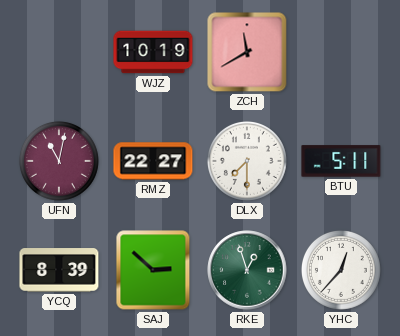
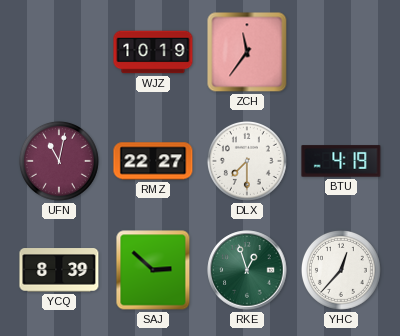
ZCH: 11:40 -> 11:36 (247, 52)
BTU: 5:11 -> 4:19 (341, 161)
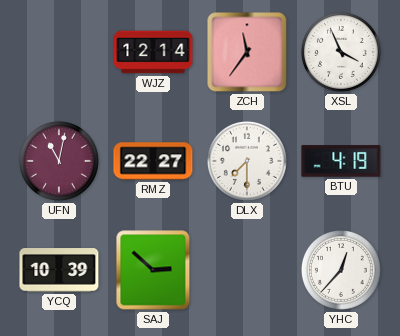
WJZ: 10:19 -> 12:14 (153, 52)
XSL: none -> 3:56 (341, 52)
YCQ: 8:39 -> 10:39 (59, 270)
RKE: 12:57 -> none (247, 270)
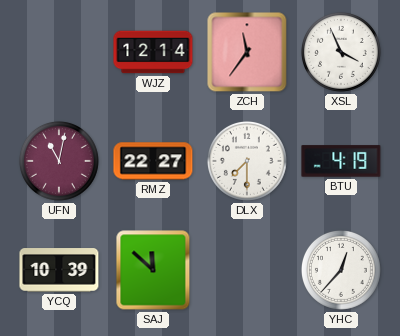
SAJ: 2:52 -> 11:52 (153, 270)
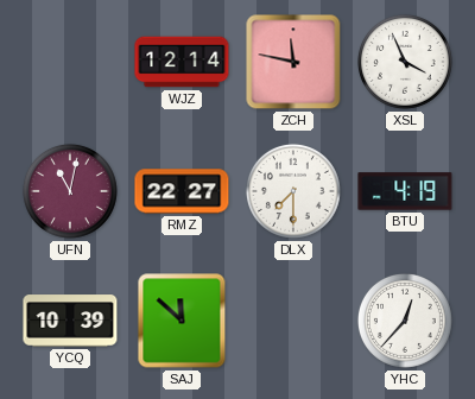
ZCH: 11:36 -> 11:47 (293, 62)
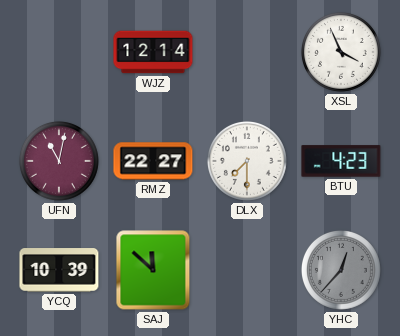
ZCH: 11:47 -> none (293, 62)
BTU: 4:19 -> 4:23 (341, 161)
YHC dial: white -> grey (341, 270)
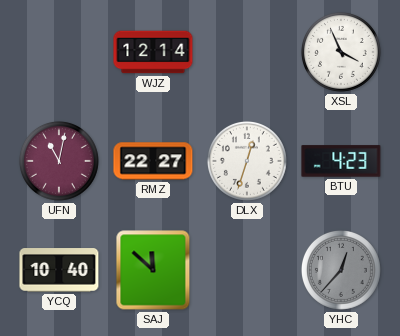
DLX: 7:30 -> 12:33 (247, 161)
YCQ: 10:39 -> 10:40 (59, 270)
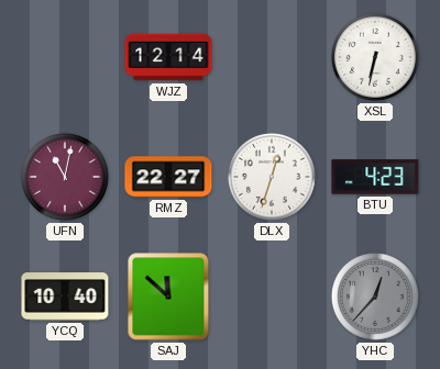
XSL: 3:56 -> 6:32 (375, 57)
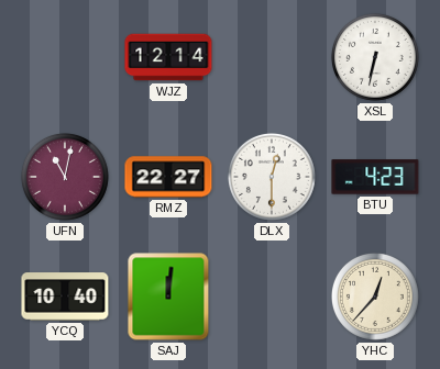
DLX: 12:33 -> 12:30 (272, 177)
SAJ: 11:52 -> 12:01 (168, 297)
YHC dial: grey -> cream (375, 297)
